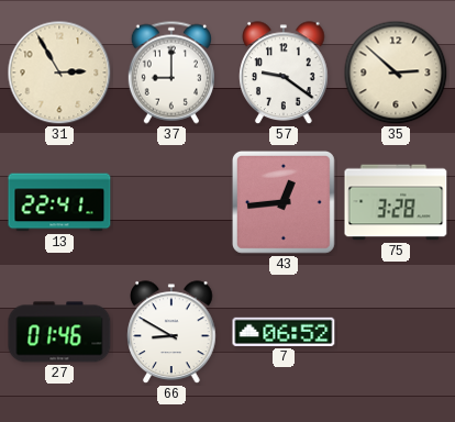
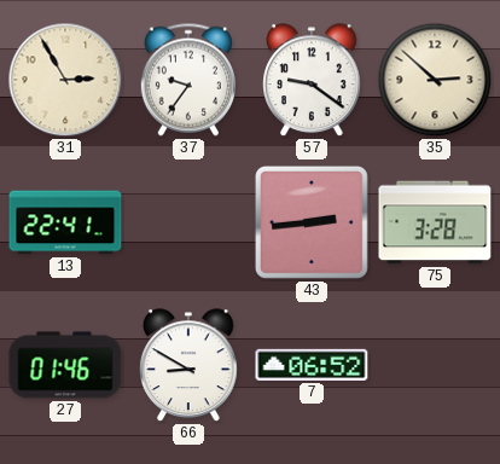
37: 9:00 -> 9:36 (188, 80)
43: 12:44 -> 2:44 (312, 222)
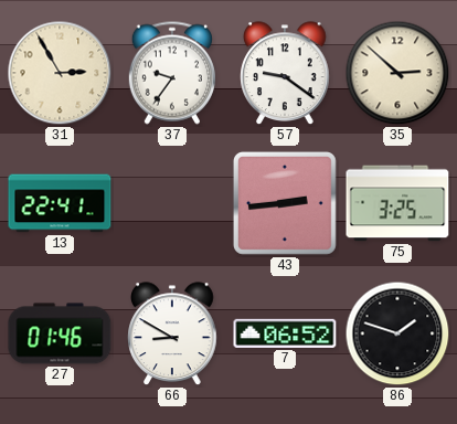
75: 3:28 -> 3:25 (397, 203)
86: none -> 1:48 (397, 333)
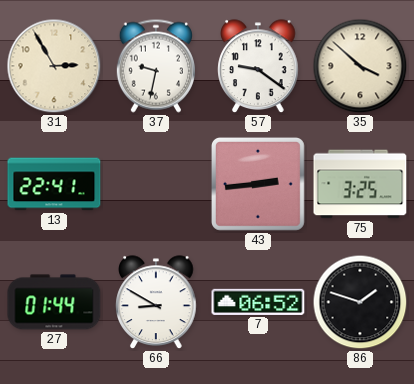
37: 9:36 -> 9:32 (156, 66)
35: 2:52 -> 3:52 (360, 66)
27: 01:46 -> 01:44 (54, 302)
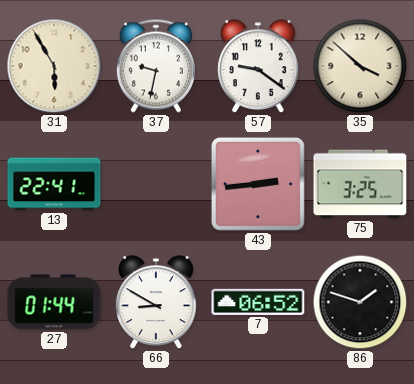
31: 2:55 -> 5:55 (54, 66)
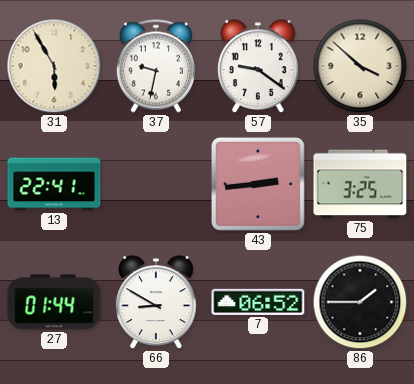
86: 1:48 -> 1:45 (360, 302)
